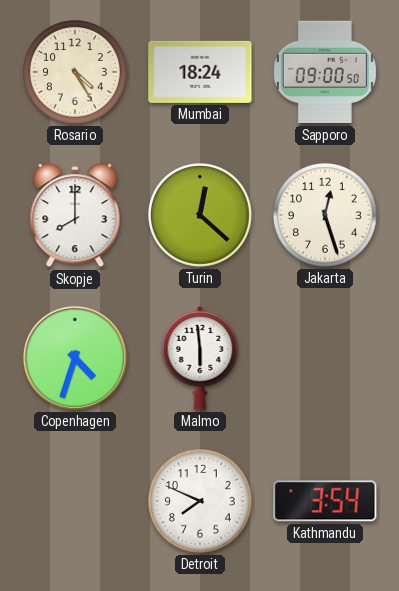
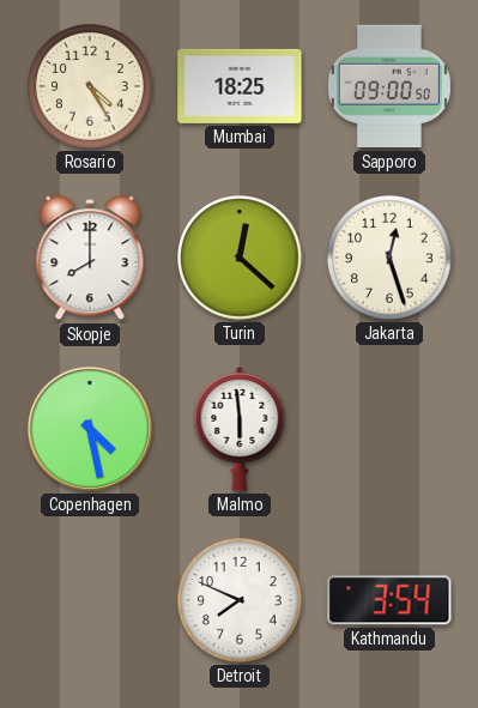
Mumbai: 18:24 -> 18:25 (240, 86)
Copenhagen: 4:33 -> 4:28 (90, 429)
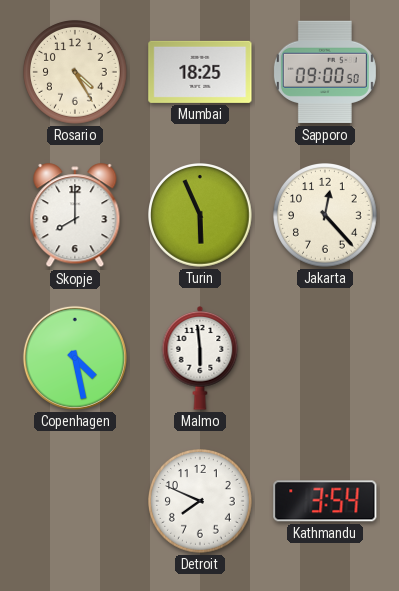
Turin: 12:22 -> 5:56 (201, 216)
Jakarta: 12:27 -> 12:23 (326, 216)
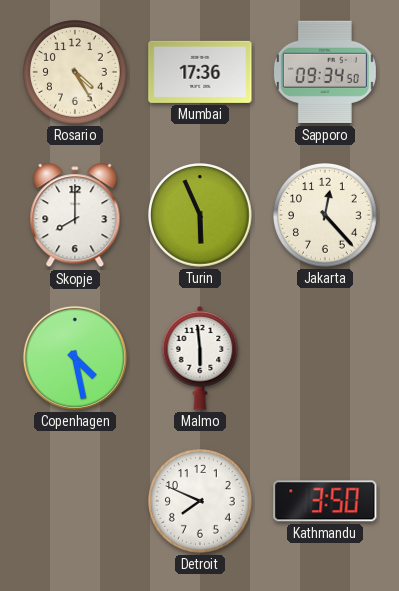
Mumbai: 18:25 -> 17:36 (200, 72)
Sapporo: 09:00 -> 09:34 (325, 72)
Kathmandu: 3:54 -> 3:50 (325, 501)
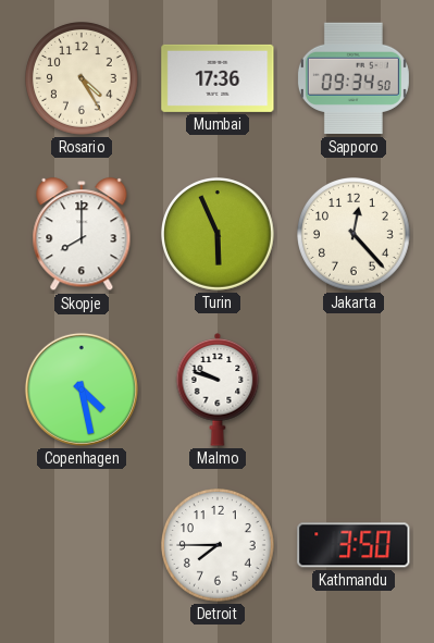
Malmo: 5:59 -> 9:48 (218, 391)
Detroit: 7:49 -> 7:45 (219, 546)
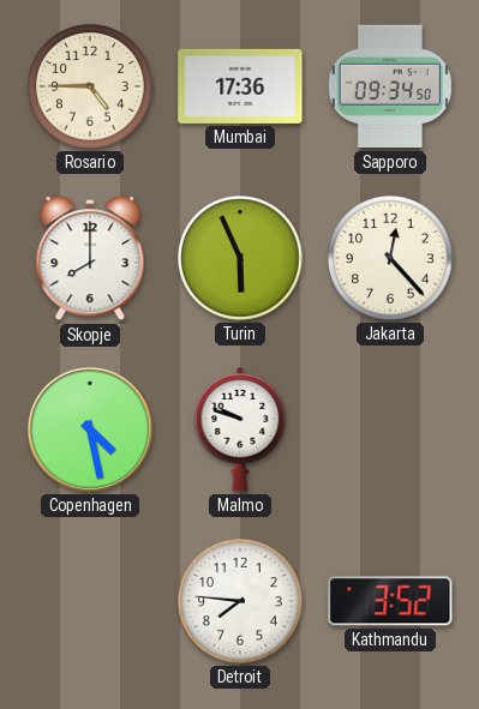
Rosario: 4:25 -> 4:45 (91, 88)
Detroit: 7:45 -> 7:46 (241, 602)
Kathmandu: 3:50 -> 3:52 (390, 601)
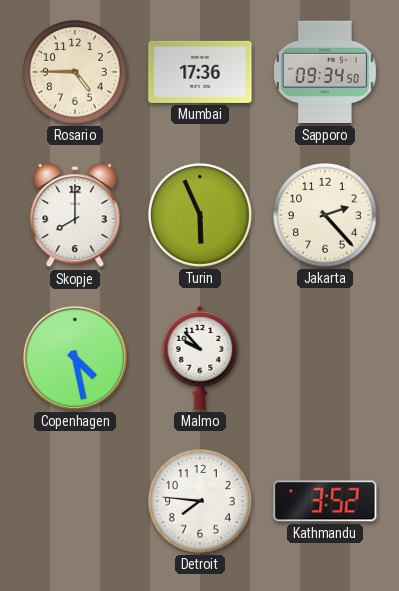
Jakarta: 12:23 -> 2:23 (326, 216)
Malmo: 9:48 -> 9:53 (200, 359)
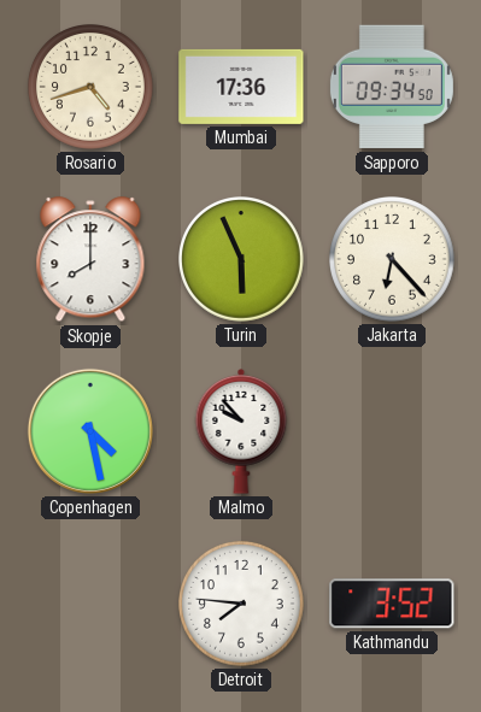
Rosario: 4:45 -> 4:42 (92, 88)
Jakarta: 2:23 -> 6:23 (393, 260)
